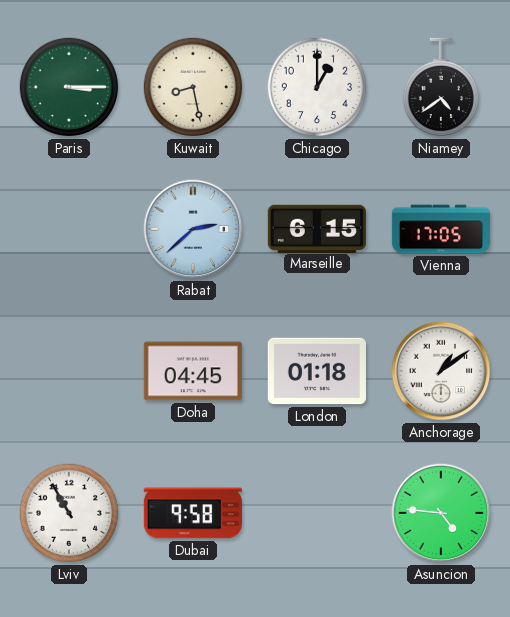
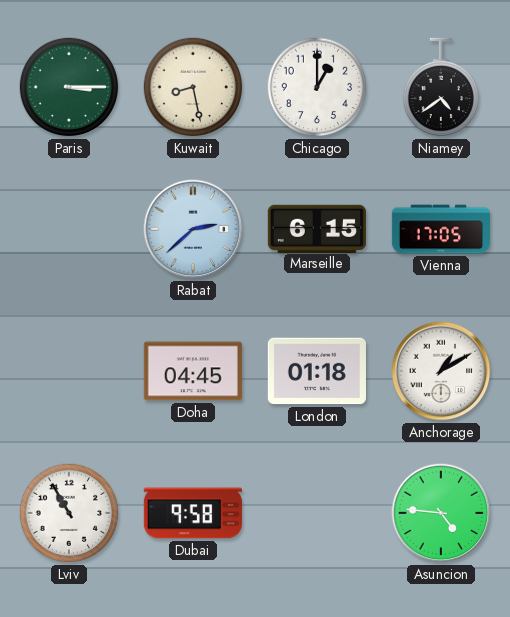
Anchorage: 1:09 -> 1:10 (441, 371)
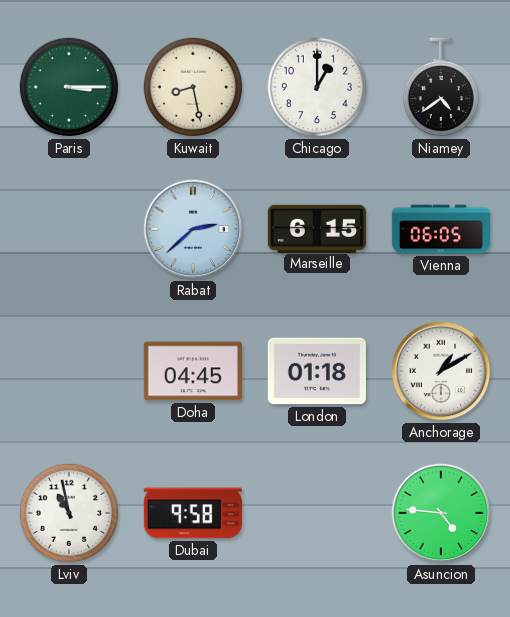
Vienna: 17:05 -> 06:05 (440, 229)
Lviv: 10:55 -> 10:58 (69, 513)
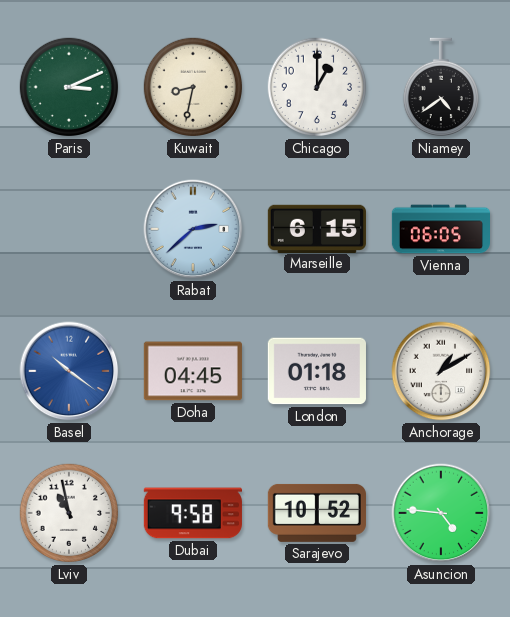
Paris: 3:15 -> 3:11 (69, 87)
Kuwait: 8:28 -> 8:32 (193, 87)
Basel: none -> 10:21 (69, 371)
Sarajevo: none -> 10:52 (317, 513)
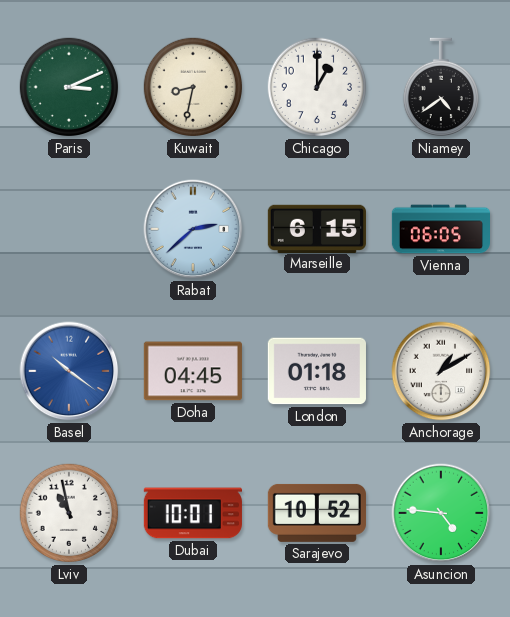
Dubai: 9:58 -> 10:01 (193, 513)
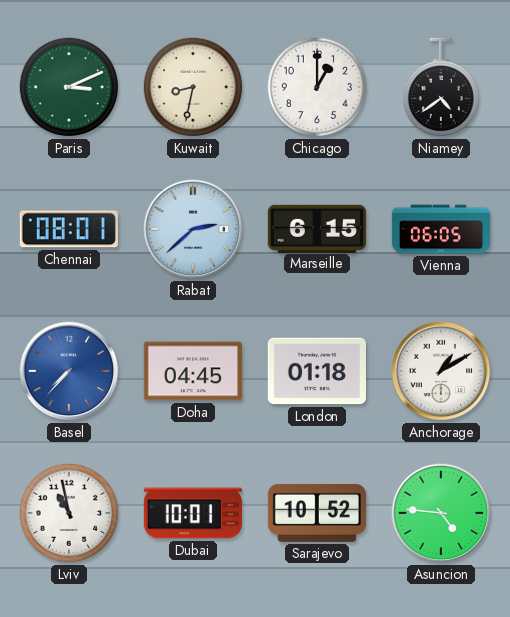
Chennai: none -> 08:01 (69, 229)
Basel: 10:21 -> 7:37 (69, 371)
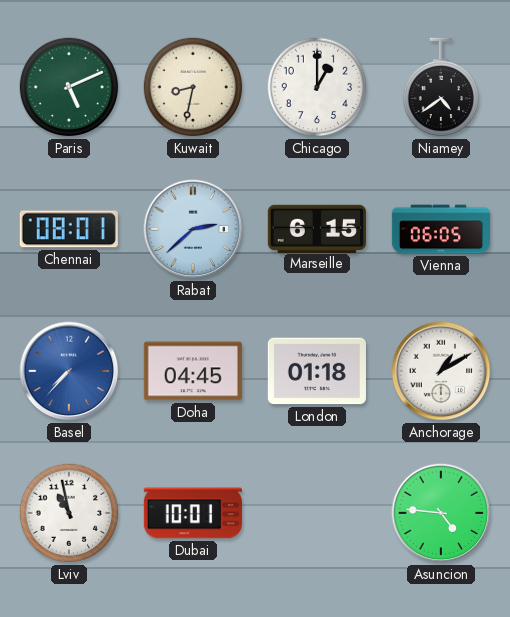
Paris: 3:11 -> 5:11 (69, 87)
Sarajevo: 10:52 -> none (317, 513)
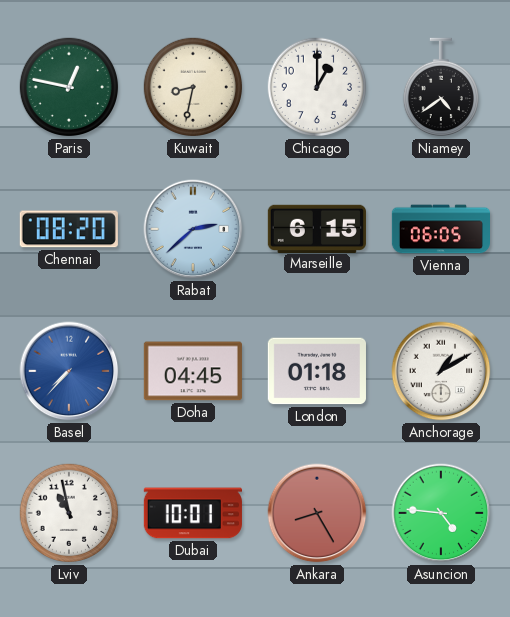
Paris: 5:11 -> 12:47 (69, 87)
Chennai: 08:01 -> 08:20 (69, 229)
Ankara: none -> 8:25 (317, 513)
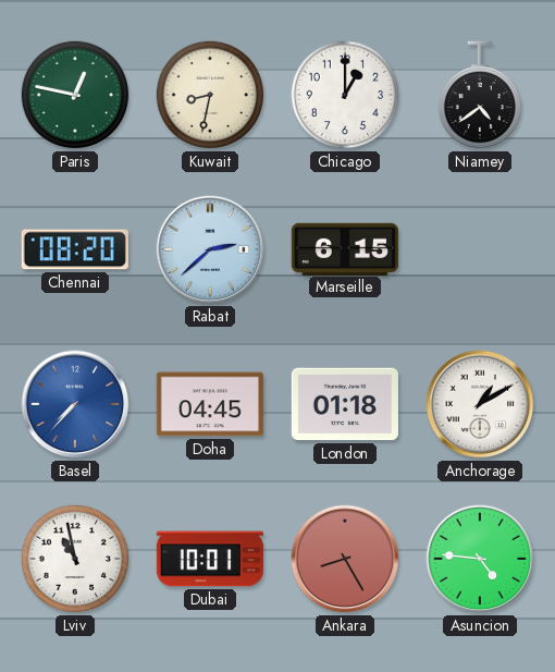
Vienna: 06:05 -> none (440, 229)
